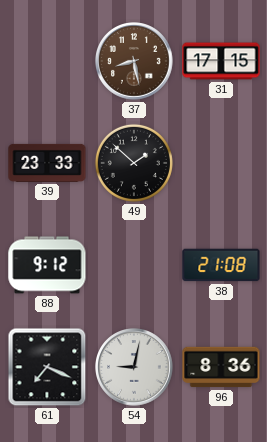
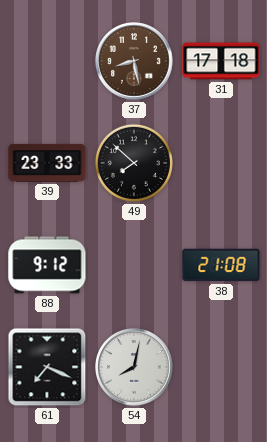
31: 17:15 -> 17:18 (221, 61)
49: 1:52 -> 7:52 (134, 163)
54: 9:02 -> 8:02 (134, 367)
96: 8:36 -> none (221, 367)
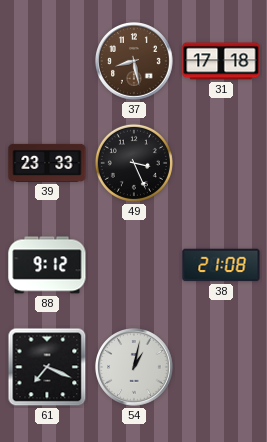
49: 7:52 -> 3:26 (134, 163)
54: 8:02 -> 1:02 (134, 367)
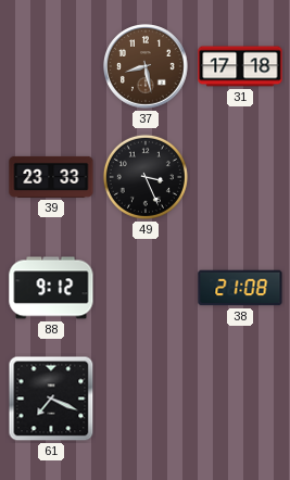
54: 1:02 -> none (134, 367)
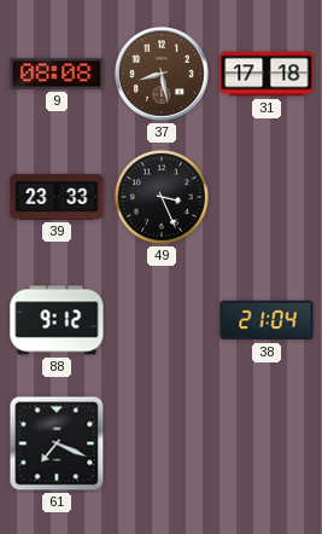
9: none -> 08:08 (57, 74)
38: 21:08 -> 21:04 (267, 320)
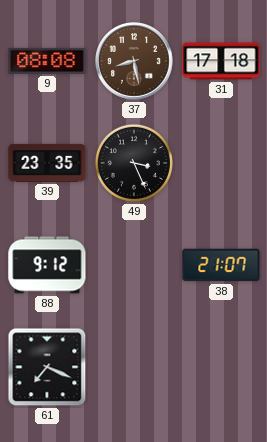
39: 23:33 -> 23:35 (47, 163)
38: 21:04 -> 21:07 (221, 265)
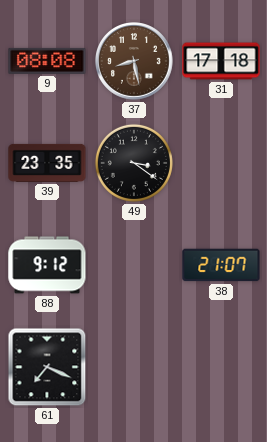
49: 3:26 -> 3:21 (134, 163)
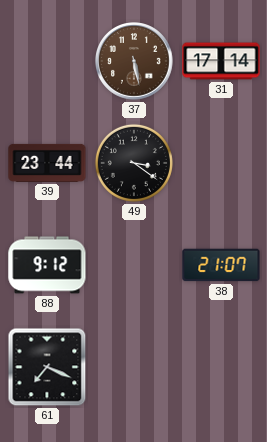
9: 08:08 -> none (47, 61)
37: 8:28 -> 5:28 (134, 61)
31: 17:18 -> 17:14 (221, 61)
39: 23:35 -> 23:44 (47, 163)
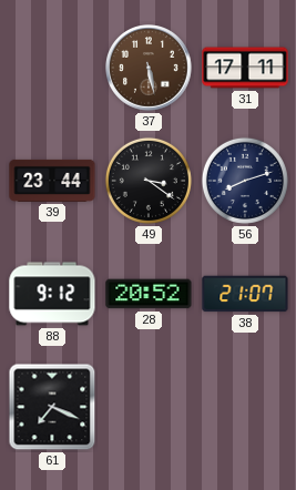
31: 17:14 -> 17:11 (245, 68)
56: none -> 8:12 (245, 181)
28: none -> 20:52 (149, 294)
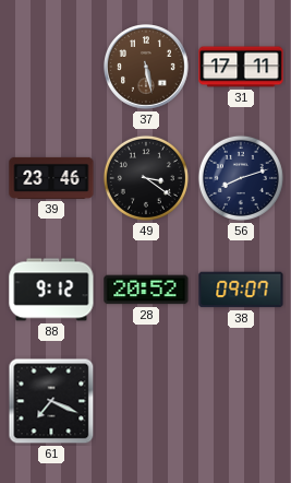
39: 23:44 -> 23:46 (51, 178)
38: 21:07 -> 09:07 (241, 290)
